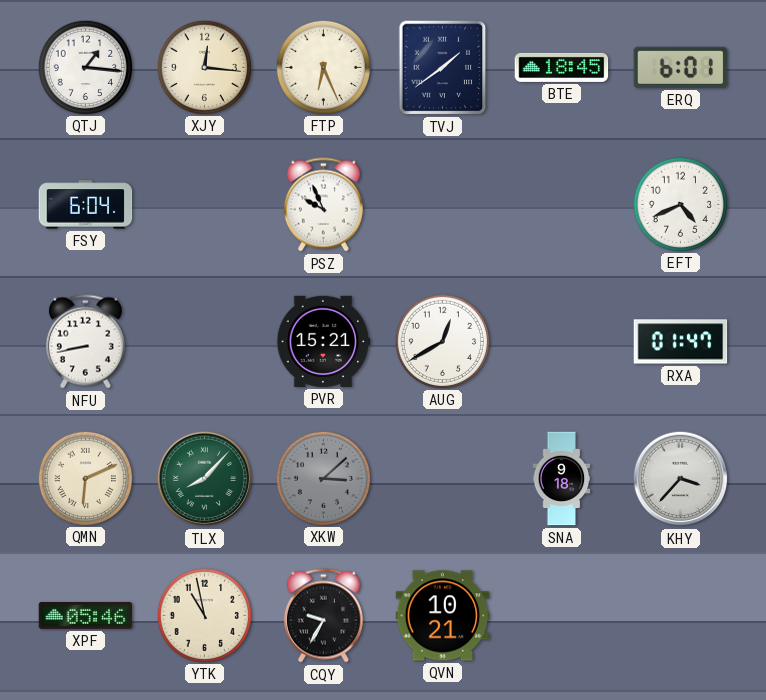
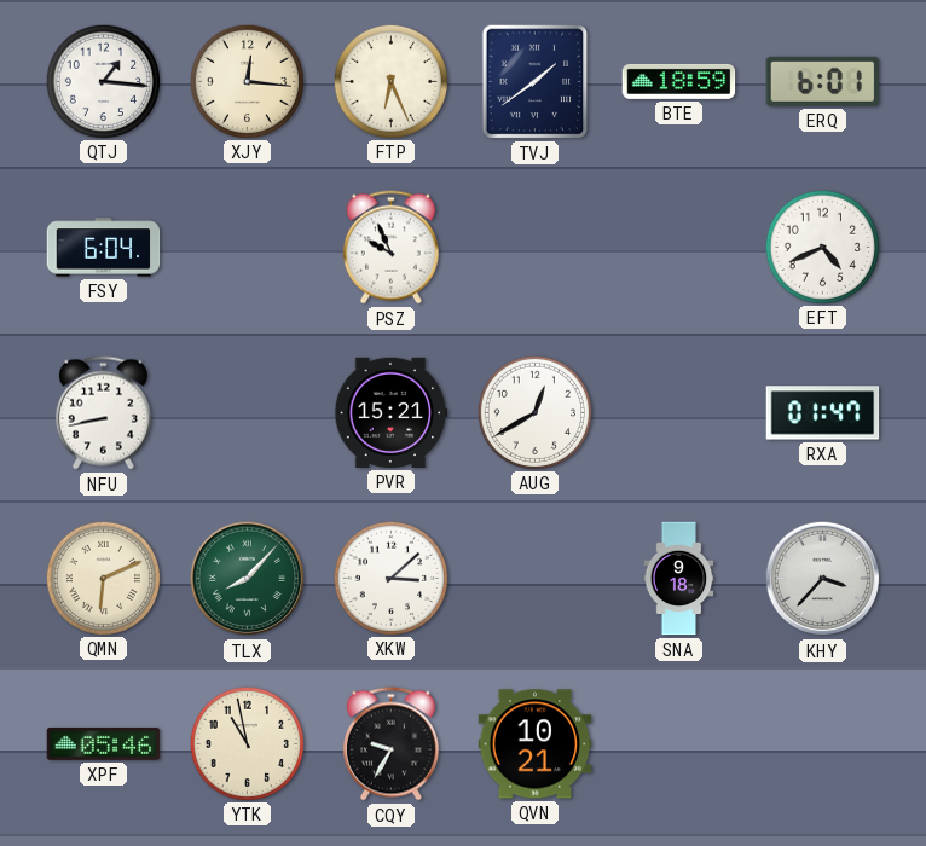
BTE: 18:45 -> 18:59 (679, 81)
XKW dial: grey -> white (390, 578)
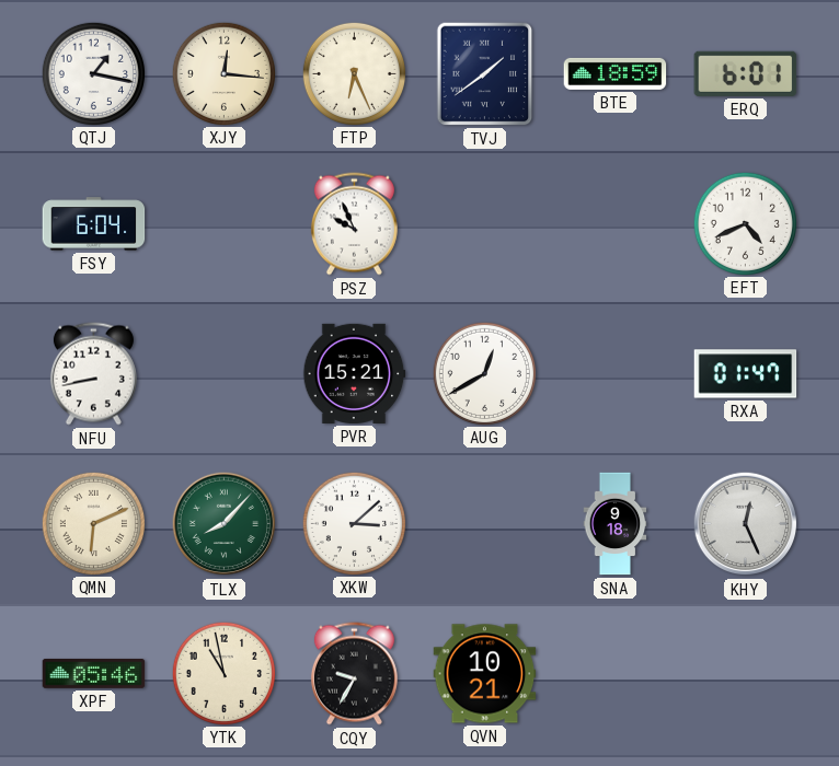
QTJ: 1:16 -> 1:17 (93, 73)
KHY: 3:37 -> 12:26 (746, 524)
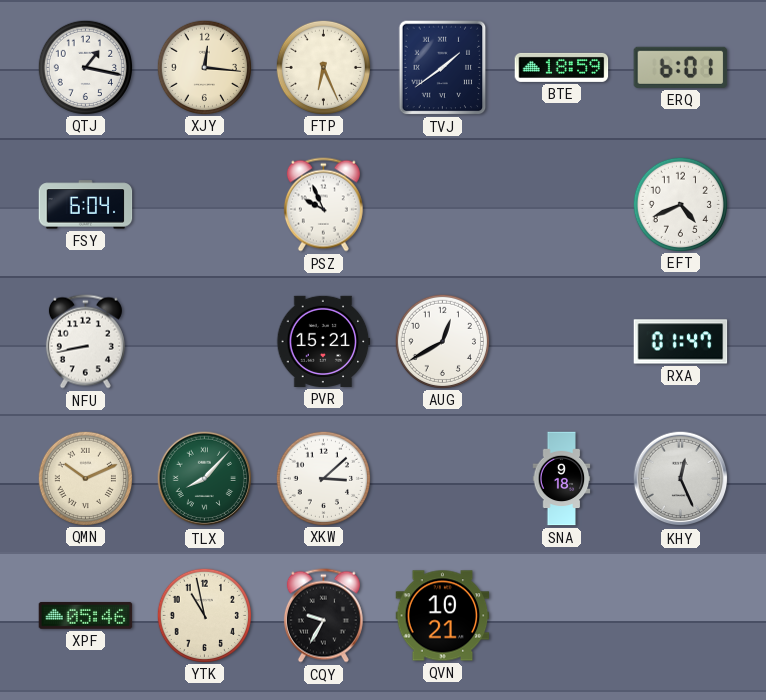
QMN: 6:11 -> 10:11 (85, 478)
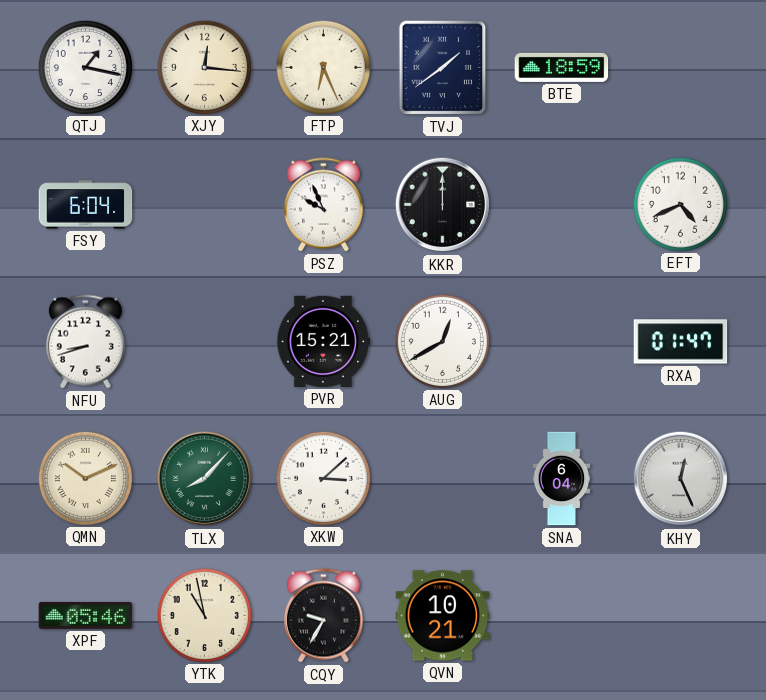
ERQ: 6:01 -> none (681, 67)
KKR: none -> 12:00 (443, 205)
NFU: 8:43 -> 8:42 (85, 342)
SNA: 9:18 -> 6:04 (562, 479)
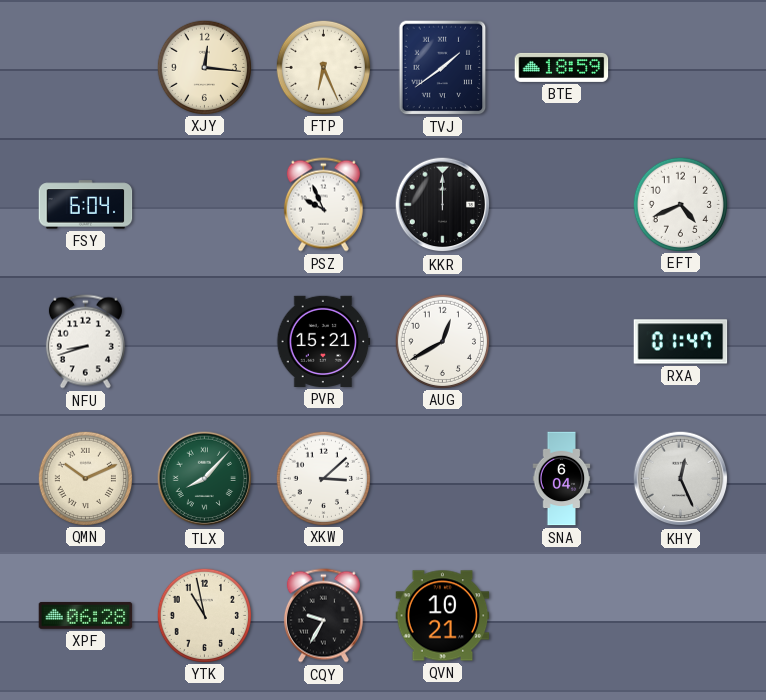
QTJ: 1:17 -> none (85, 67)
XPF: 05:46 -> 06:28 (86, 615)
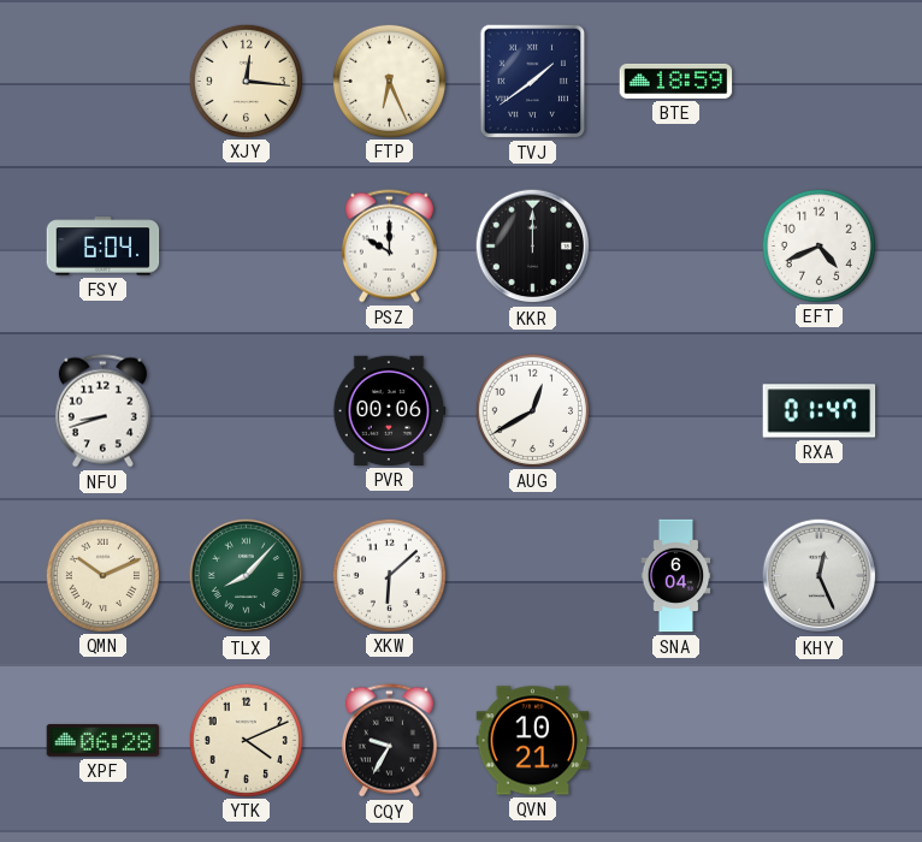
PSZ: 9:56 -> 10:00 (389, 247)
PVR: 15:21 -> 00:06 (390, 410)
XKW: 3:08 -> 6:08 (389, 575)
YTK: 10:58 -> 4:11 (246, 740)
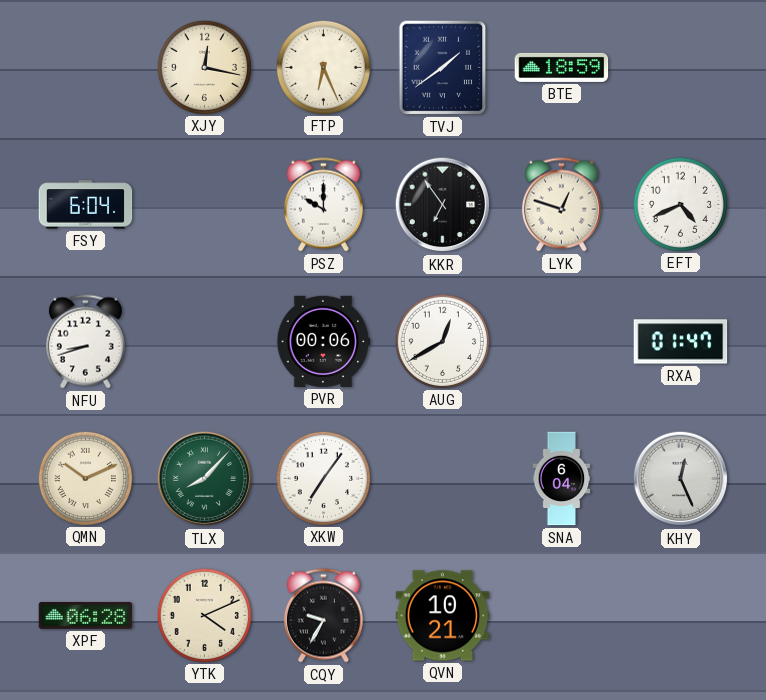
XJY: 12:16 -> 12:17 (204, 67)
KKR: 12:00 -> 6:54 (443, 205)
LYK: none -> 12:48 (561, 205)
XKW: 6:08 -> 7:06 (323, 478)
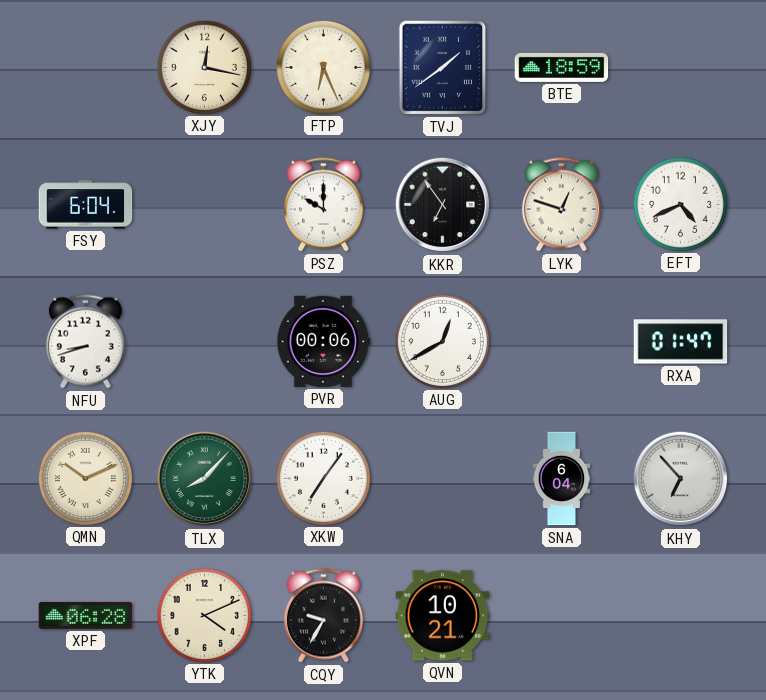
KHY: 12:26 -> 6:53 (681, 479)
